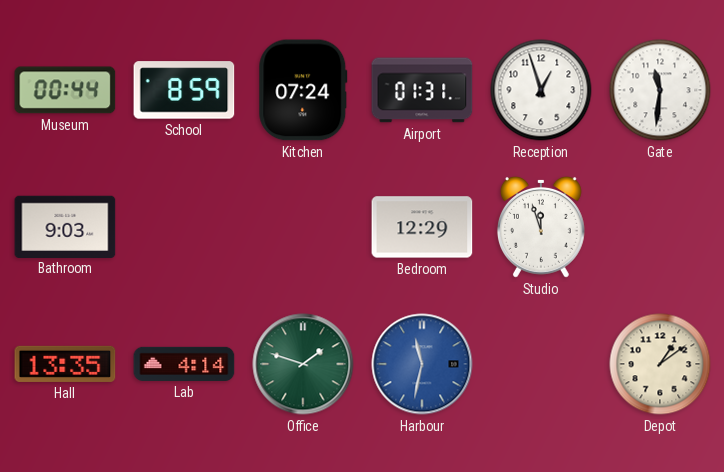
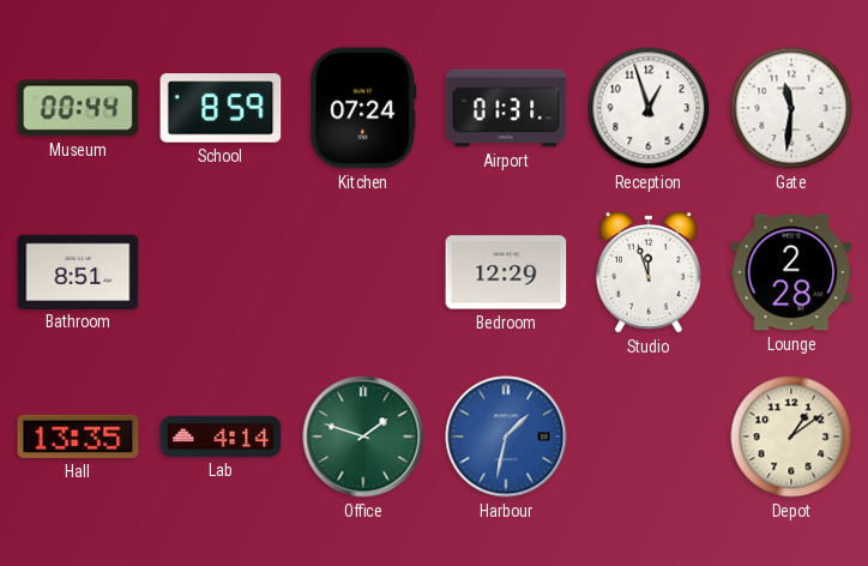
Bathroom: 9:03 -> 8:51 (78, 271)
Lounge: none -> 2:28 (791, 272)
Harbour: 11:32 -> 1:32 (506, 436)
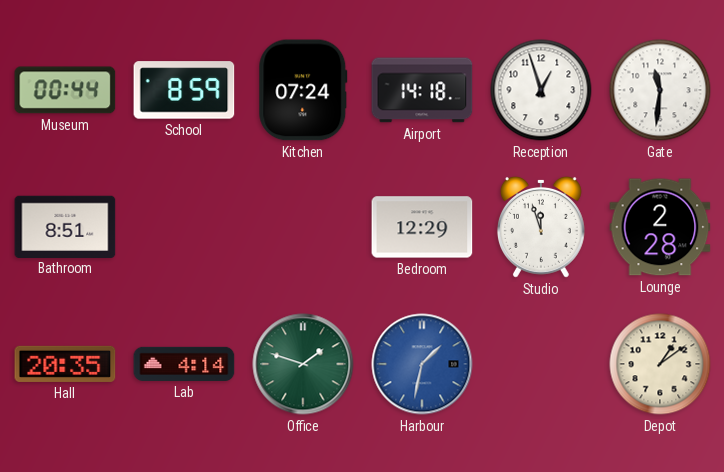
Airport: 01:31 -> 14:18 (422, 90)
Hall: 13:35 -> 20:35 (65, 364)
